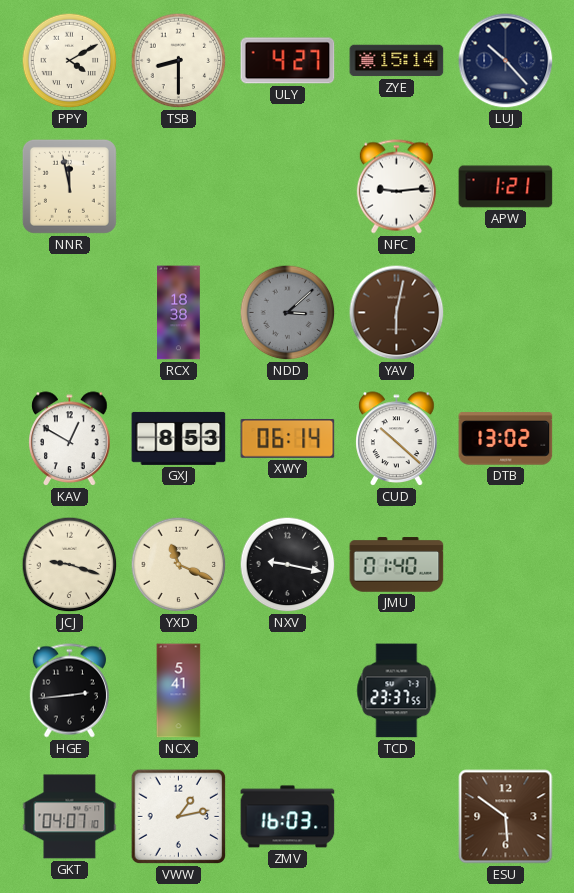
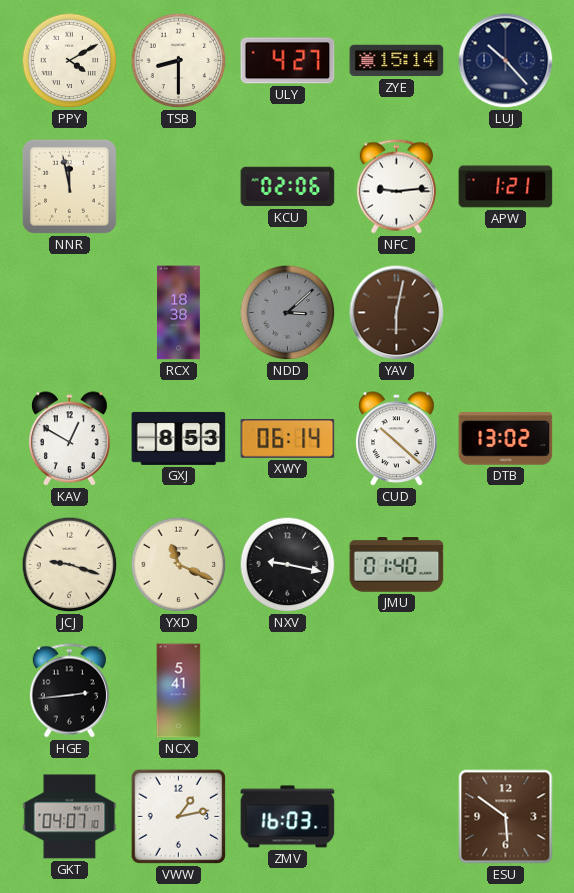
KCU: none -> 02:06 (288, 187)
TCD: 23:37 -> none (397, 691)
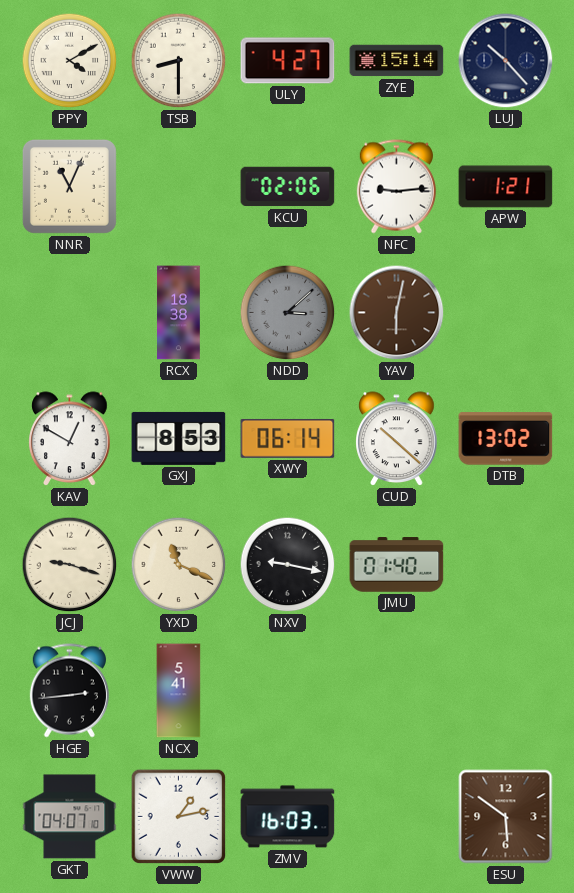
NNR: 11:58 -> 11:04 (69, 186)
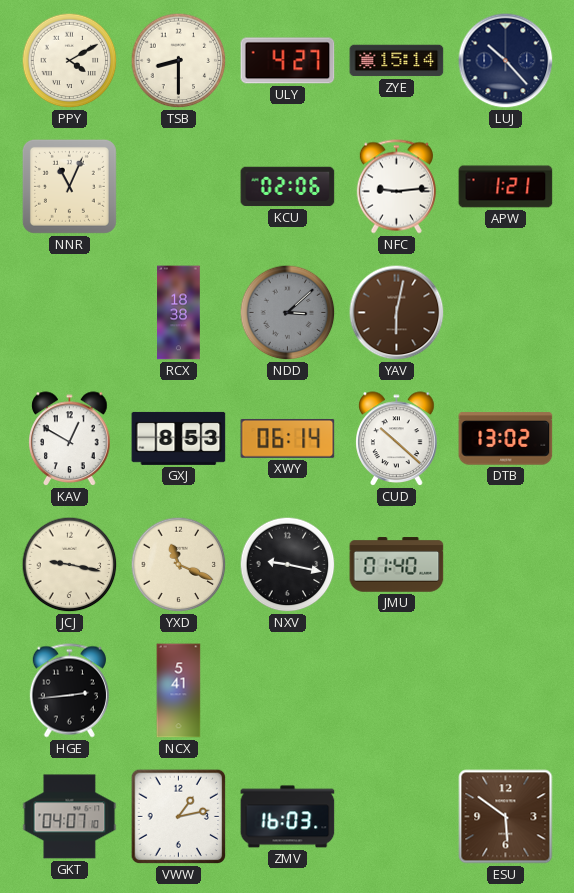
JCJ: 9:18 -> 9:17 (70, 565)
